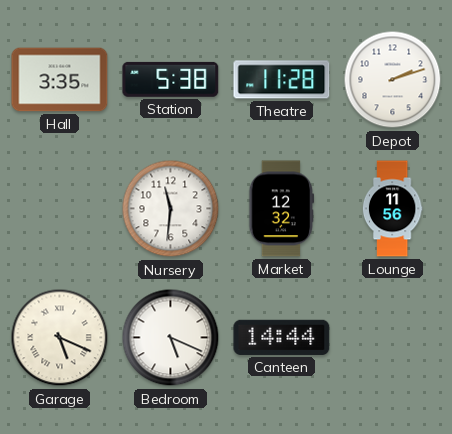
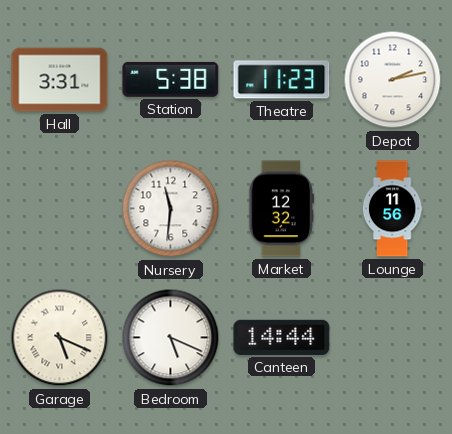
Hall: 3:35 -> 3:31 (60, 80)
Theatre: 11:28 -> 11:23 (282, 80)
Depot: 2:12 -> 2:13 (393, 80)
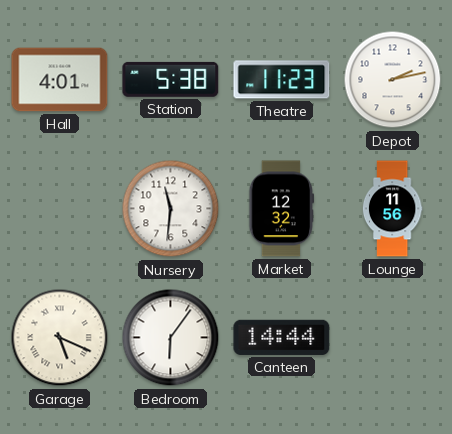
Hall: 3:31 -> 4:01 (60, 80)
Bedroom: 5:19 -> 6:06 (171, 338)
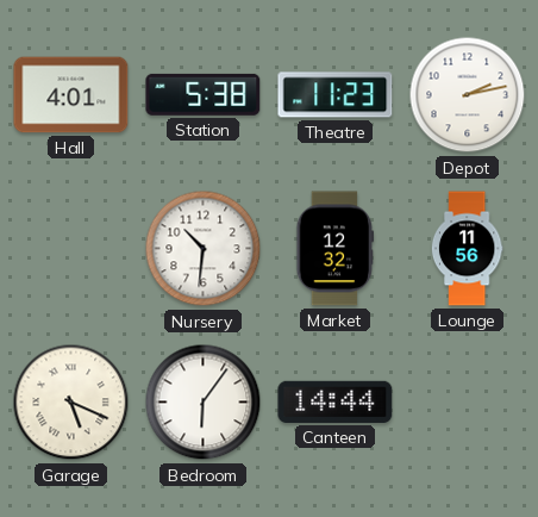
Nursery: 11:31 -> 10:31 (204, 249)
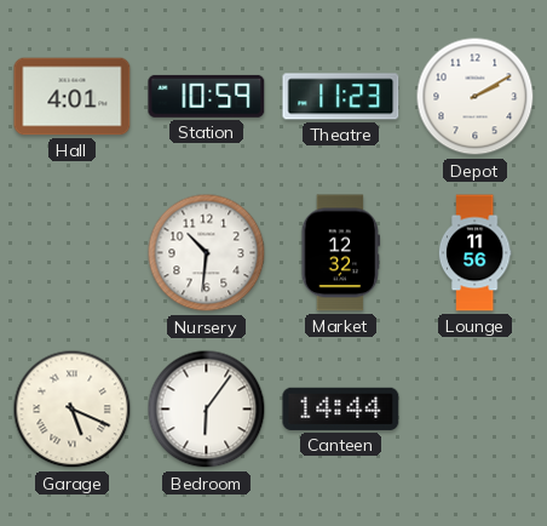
Station: 5:38 -> 10:59 (207, 96)
Depot: 2:13 -> 2:10 (476, 97)
